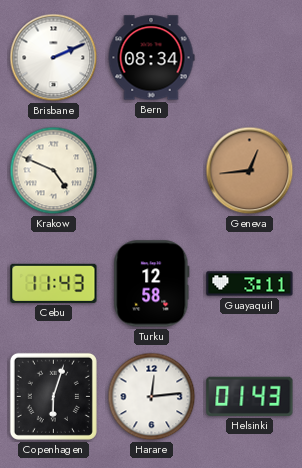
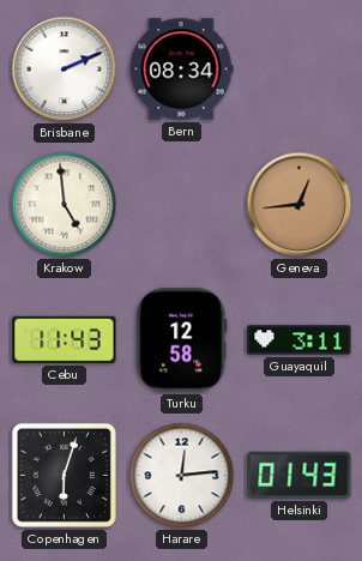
Krakow: 4:49 -> 4:59 (65, 205)
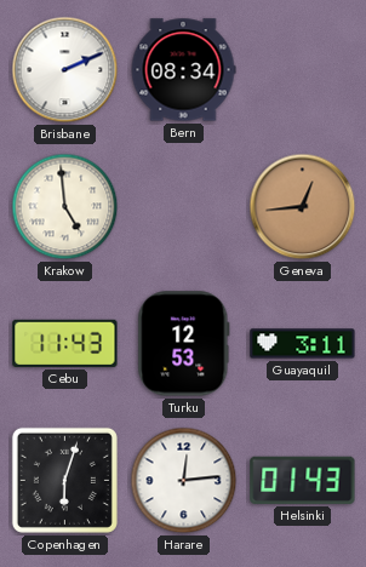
Turku: 12:58 -> 12:53 (184, 344)
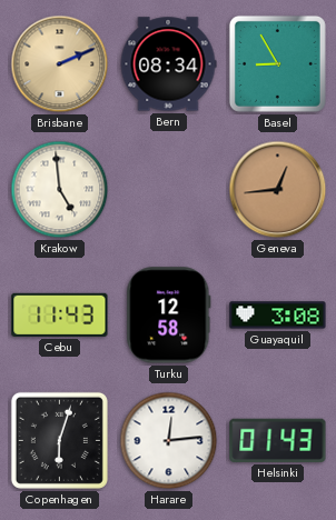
Brisbane dial: white -> champagne (60, 64)
Basel: none -> 8:55 (277, 63)
Turku: 12:53 -> 12:58 (169, 316)
Guayaquil: 3:11 -> 3:08 (278, 316)
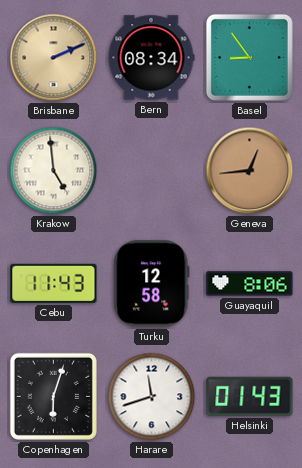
Basel: 8:55 -> 8:54 (249, 57)
Guayaquil: 3:08 -> 8:06 (250, 284)
Harare: 12:14 -> 11:42 (152, 397)
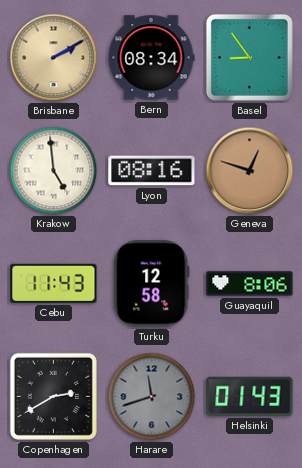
Brisbane: 2:11 -> 2:10 (54, 58)
Lyon: none -> 08:16 (152, 171)
Geneva: 12:44 -> 12:48 (250, 171)
Copenhagen: 6:03 -> 2:40 (53, 396)
Harare dial: white -> grey (152, 397)
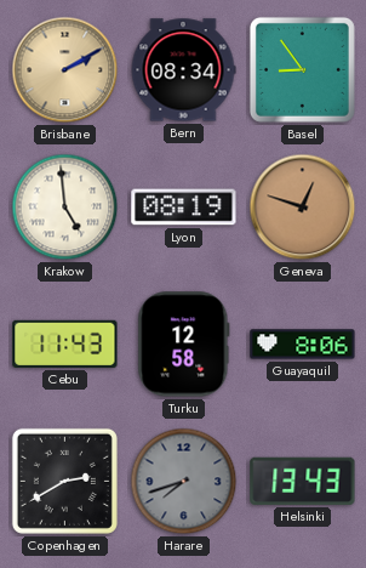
Lyon: 08:16 -> 08:19 (184, 208)
Harare: 11:42 -> 7:42 (184, 482)
Helsinki: 01:43 -> 13:43 (303, 481)
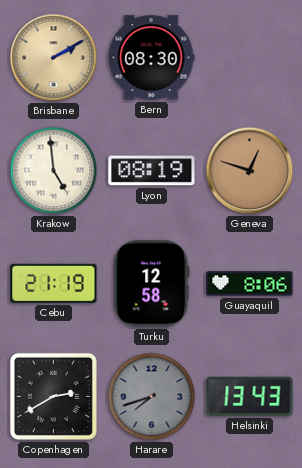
Bern: 08:34 -> 08:30 (151, 58)
Basel: 8:54 -> none (302, 69)
Cebu: 11:43 -> 21:19 (54, 283)
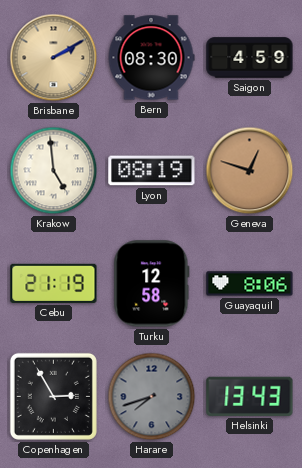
Saigon: none -> 4:59 (250, 58)
Copenhagen: 2:40 -> 2:55 (53, 396)
